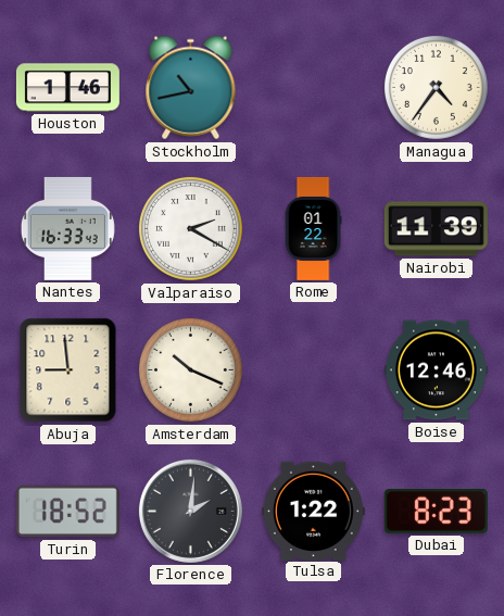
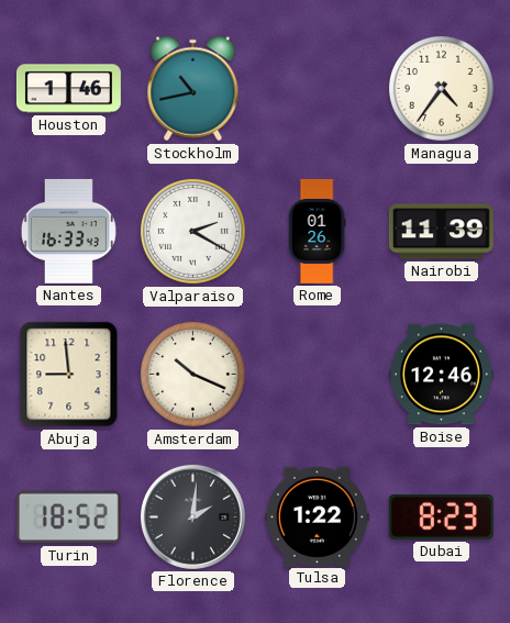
Rome: 01:22 -> 01:26 (317, 231)
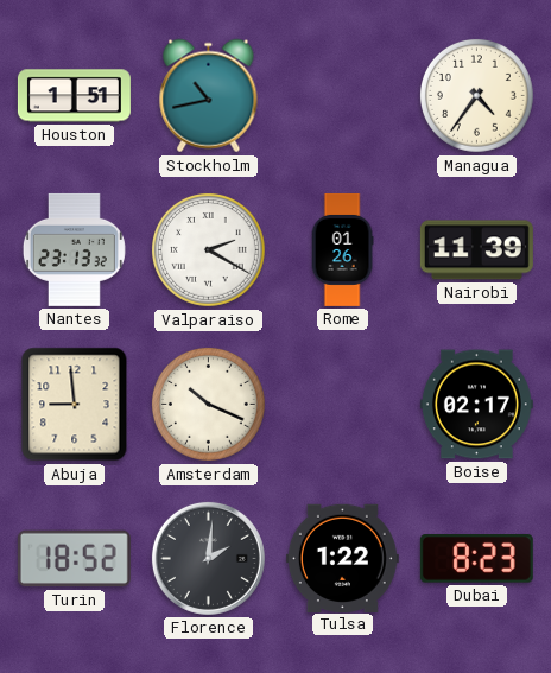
Houston: 1:46 -> 1:51 (74, 96)
Nantes: 16:33 -> 23:13 (74, 249)
Boise: 12:46 -> 02:17 (476, 405)
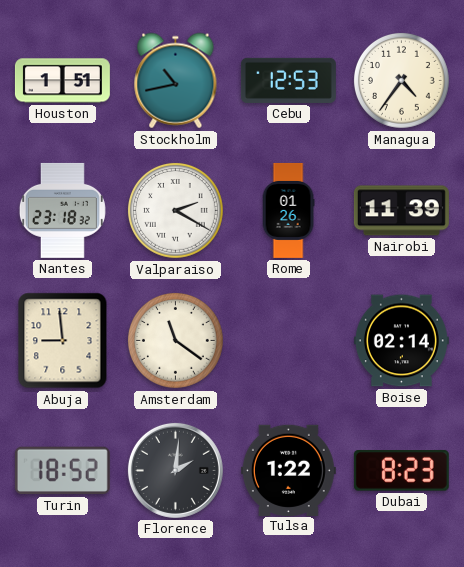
Cebu: none -> 12:53 (288, 80)
Nantes: 23:13 -> 23:18 (62, 210)
Amsterdam: 10:19 -> 11:21 (176, 341)
Boise: 02:17 -> 02:14 (401, 341)
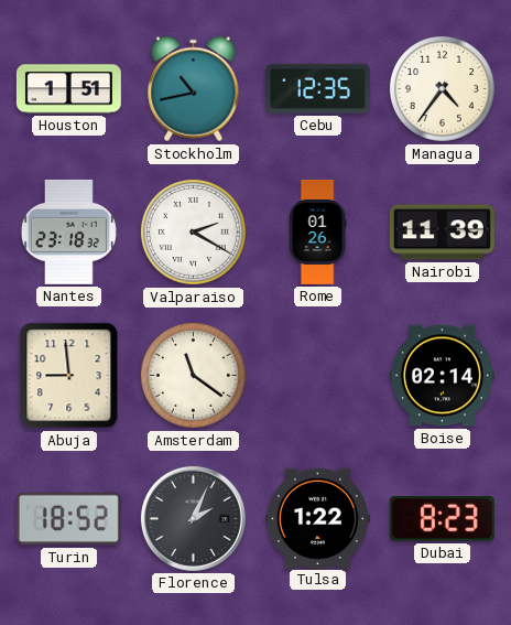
Cebu: 12:53 -> 12:35 (317, 88)
Florence: 2:01 -> 2:04 (193, 518)
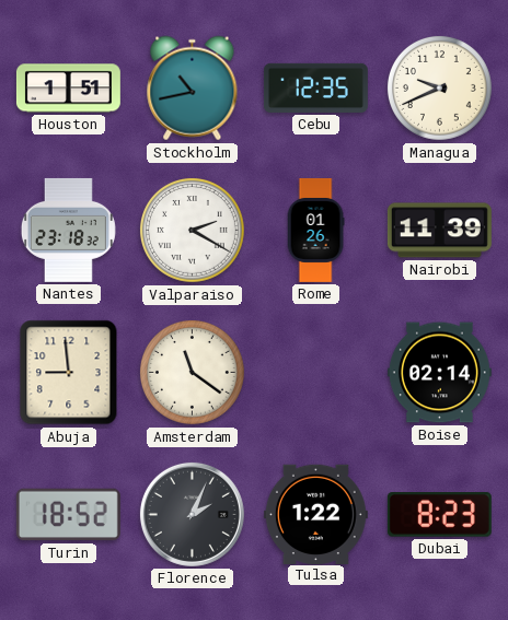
Managua: 4:36 -> 9:41 (440, 89)
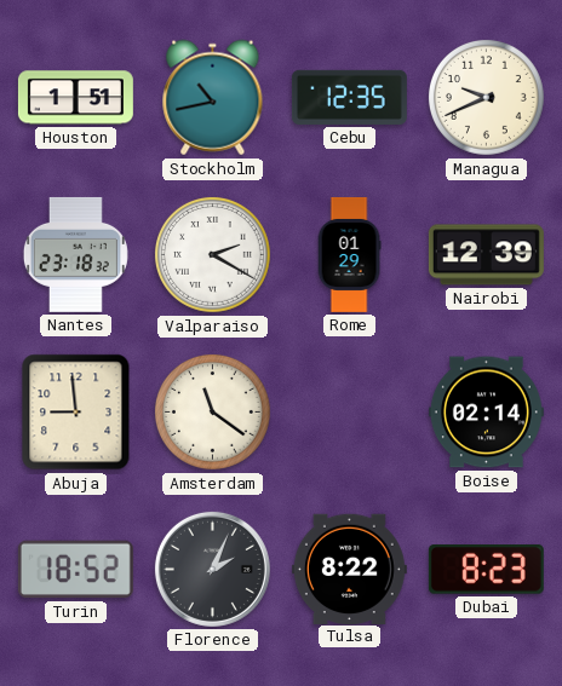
Rome: 01:26 -> 01:29 (349, 254)
Nairobi: 11:39 -> 12:39 (486, 255)
Tulsa: 1:22 -> 8:22 (349, 569)
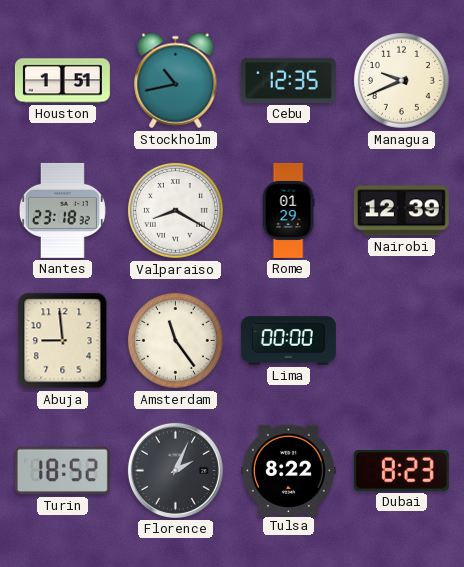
Valparaiso: 2:20 -> 8:20 (176, 211)
Amsterdam: 11:21 -> 11:24 (176, 341)
Lima: none -> 00:00 (288, 341)
Boise: 02:14 -> none (486, 413)
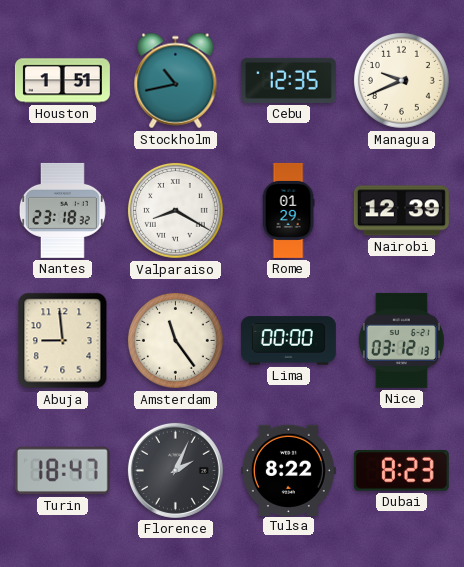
Nice: none -> 03:12 (401, 340)
Turin: 18:52 -> 18:47 (62, 471)
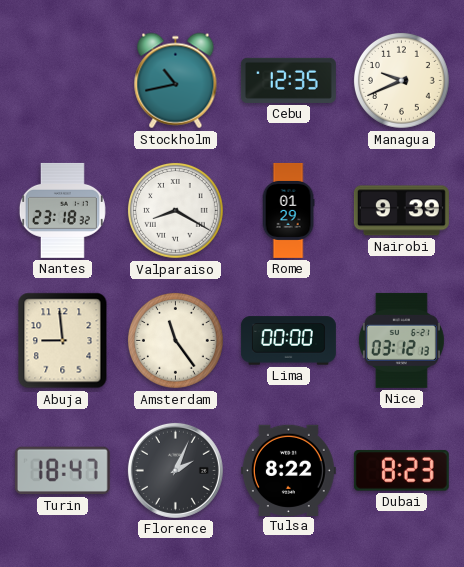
Houston: 1:51 -> none (62, 81)
Nairobi: 12:39 -> 9:39 (401, 211)
